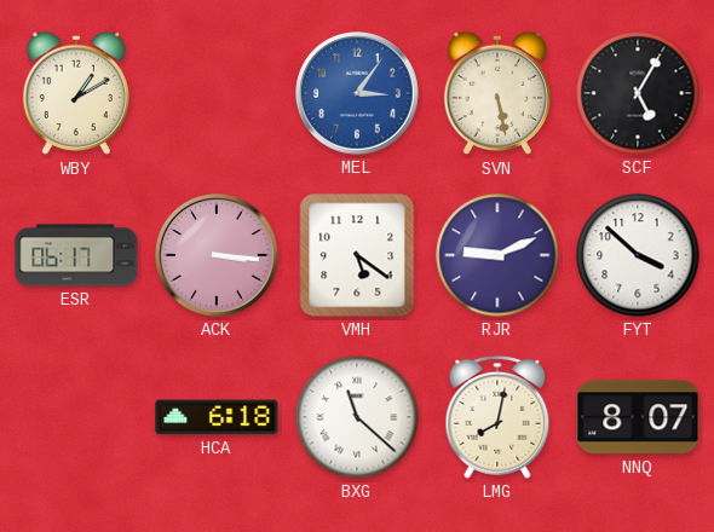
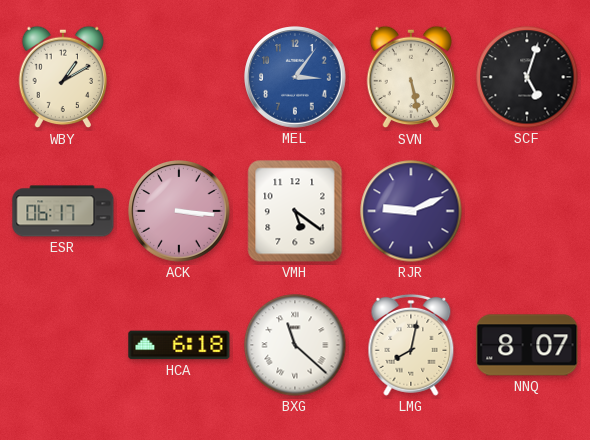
SCF: 5:05 -> 5:03 (527, 77)
FYT: 3:52 -> none (638, 255)
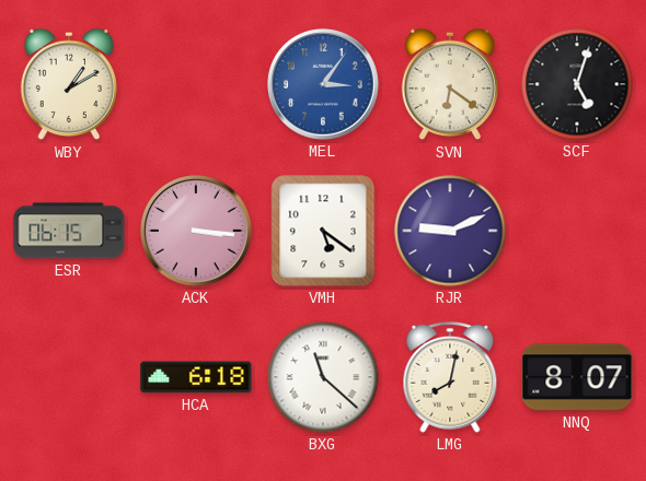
SVN: 5:28 -> 6:21 (449, 84)
ESR: 06:17 -> 06:15 (69, 231)
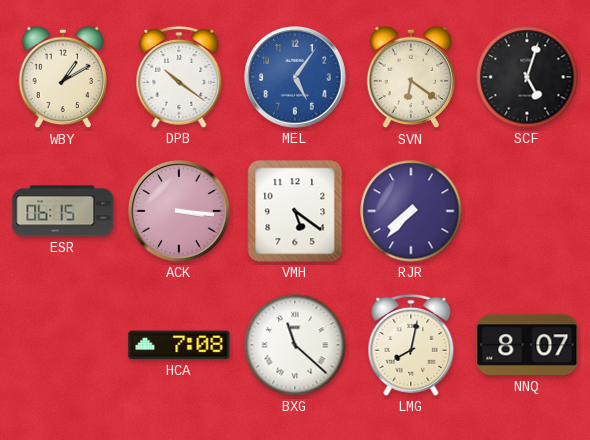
DPB: none -> 10:21 (179, 77)
MEL: 3:06 -> 5:06 (295, 77)
RJR: 9:11 -> 7:37 (411, 211)
HCA: 6:18 -> 7:08 (179, 345)
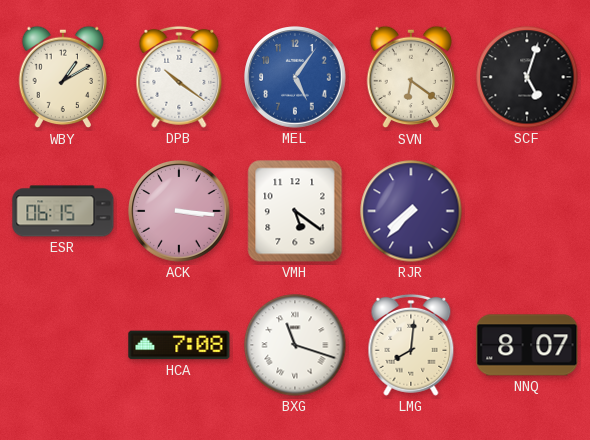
BXG: 11:22 -> 11:18 (295, 345)
LMG: 8:02 -> 8:01 (411, 345)
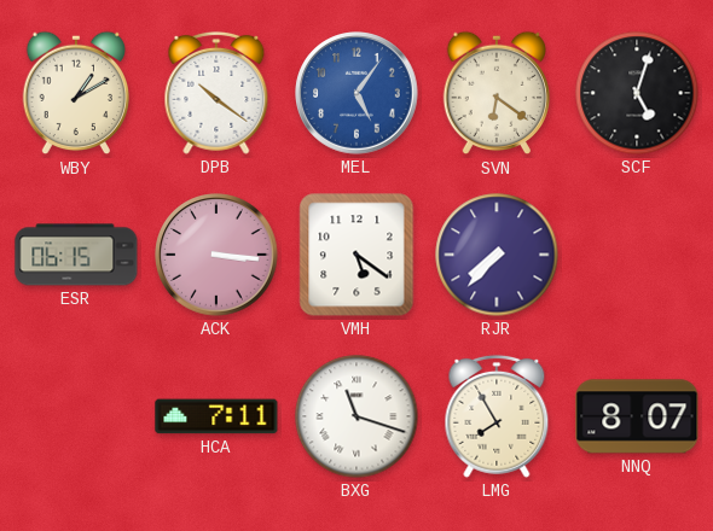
HCA: 7:08 -> 7:11 (216, 416)
LMG: 8:01 -> 7:55 (497, 416)
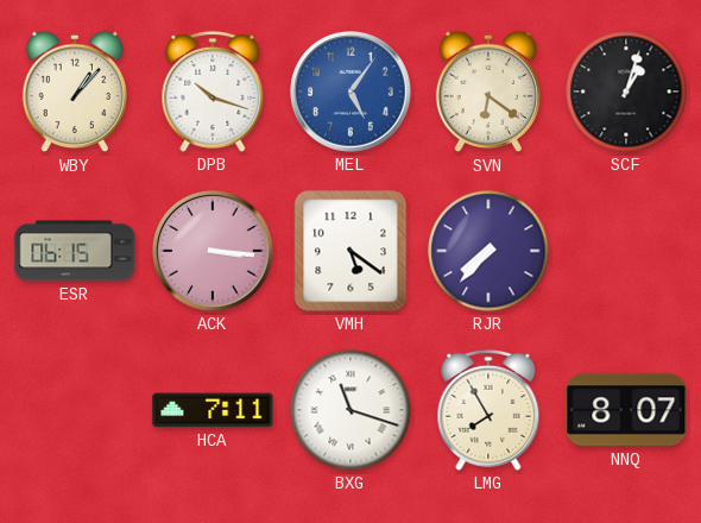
WBY: 1:10 -> 1:07 (74, 92)
DPB: 10:21 -> 10:18 (213, 92)
SCF: 5:03 -> 1:03 (626, 92)
